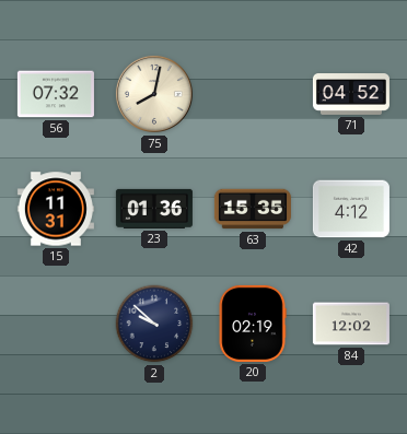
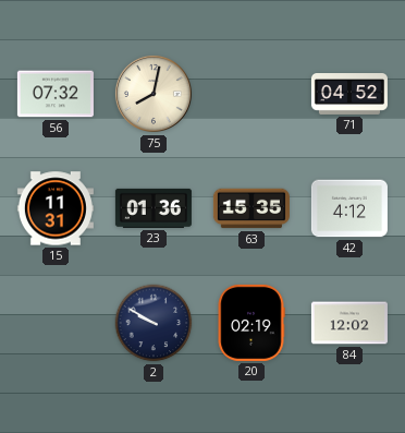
2: 9:52 -> 9:50 (154, 323)
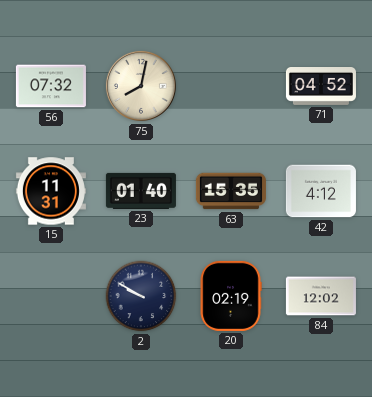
23: 01:36 -> 01:40 (141, 191)
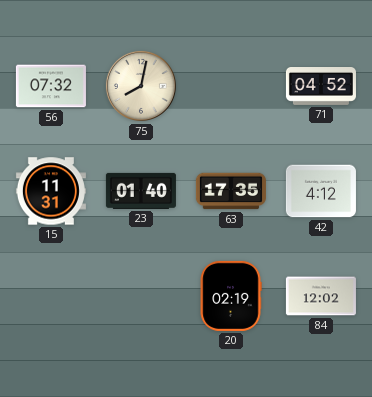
63: 15:35 -> 17:35 (231, 191)
2: 9:50 -> none (141, 296)
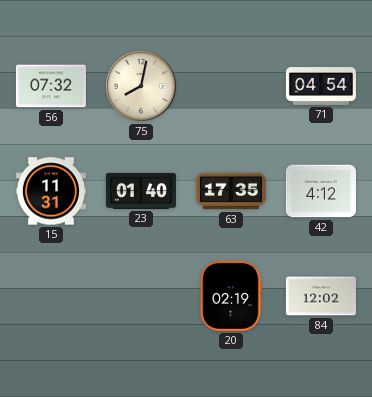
71: 04:52 -> 04:54 (321, 87)
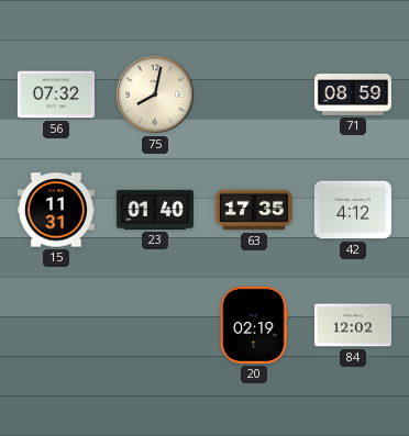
71: 04:54 -> 08:59 (353, 96)
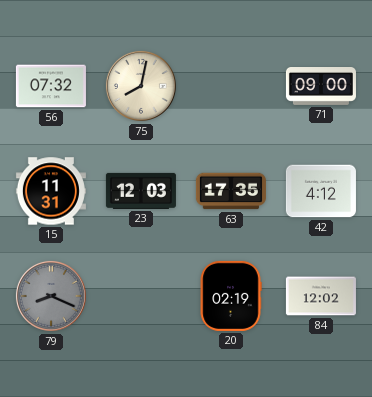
71: 08:59 -> 09:00 (321, 87)
23: 01:40 -> 12:03 (141, 191)
79: none -> 8:19 (51, 296)
